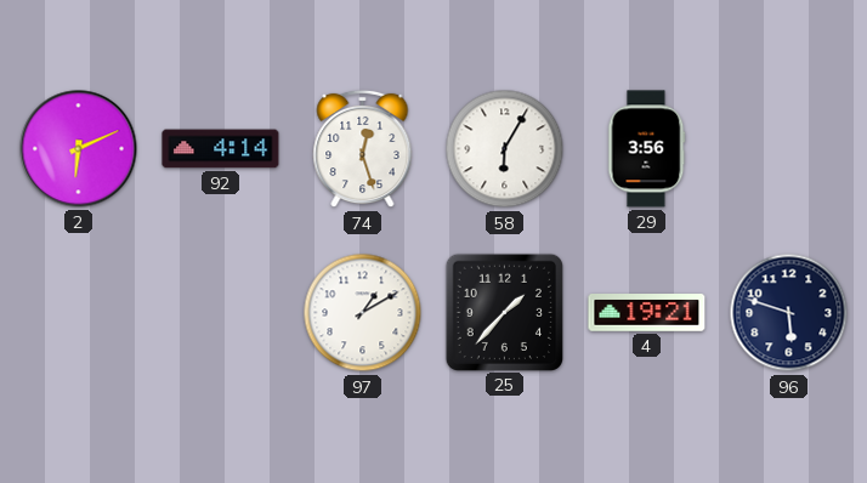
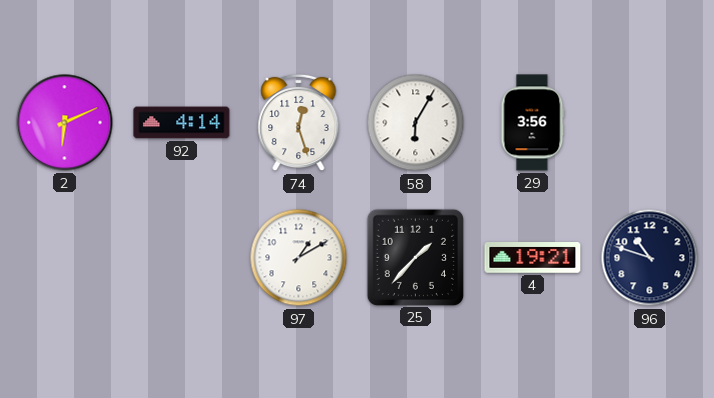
96: 5:48 -> 10:48 (650, 258)
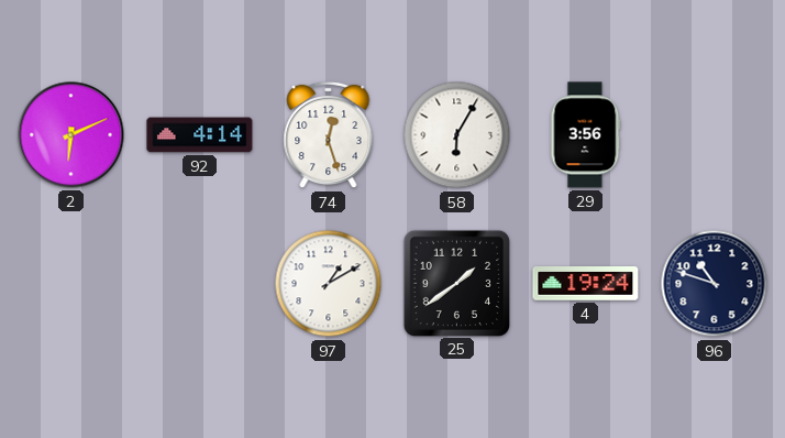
25: 1:37 -> 1:39 (456, 283)
4: 19:21 -> 19:24 (586, 284)
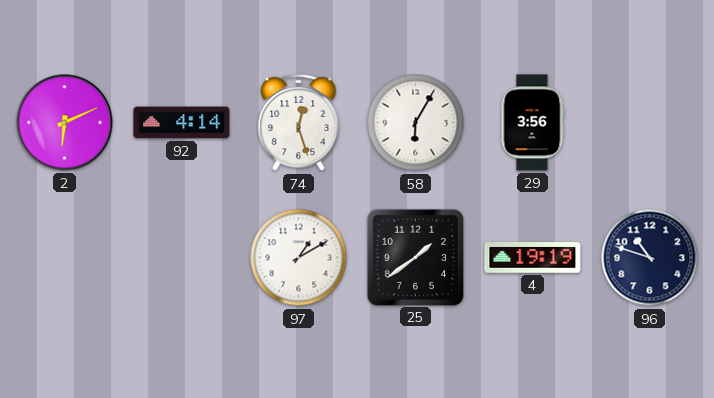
4: 19:24 -> 19:19 (533, 258)
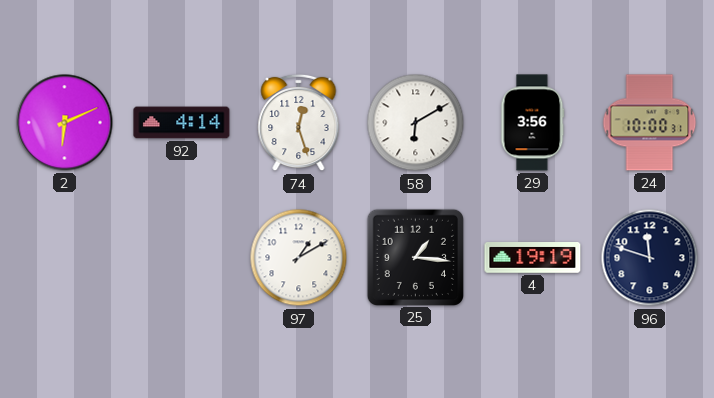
58: 6:05 -> 6:10 (416, 123)
24: none -> 10:00 (650, 123)
25: 1:39 -> 1:16 (415, 257)
96: 10:48 -> 11:48 (650, 258)
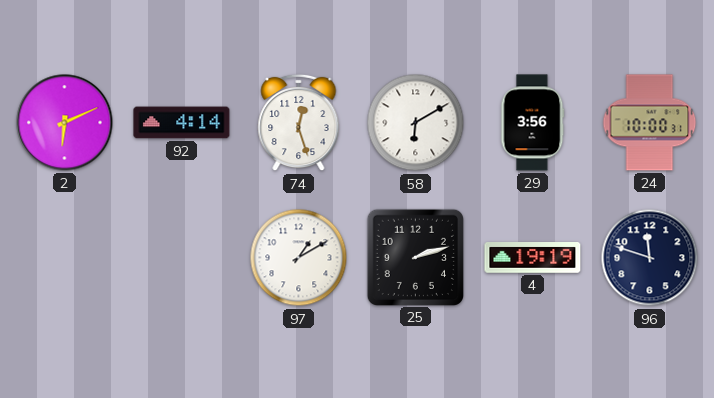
25: 1:16 -> 2:12 (415, 257)
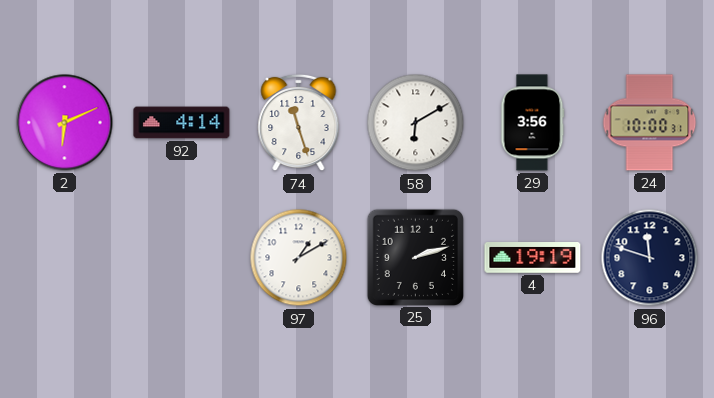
74: 12:27 -> 11:27 (299, 123)
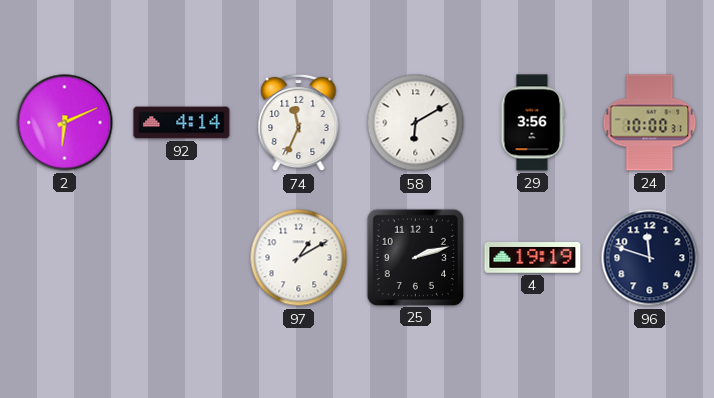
74: 11:27 -> 11:34 (299, 123)
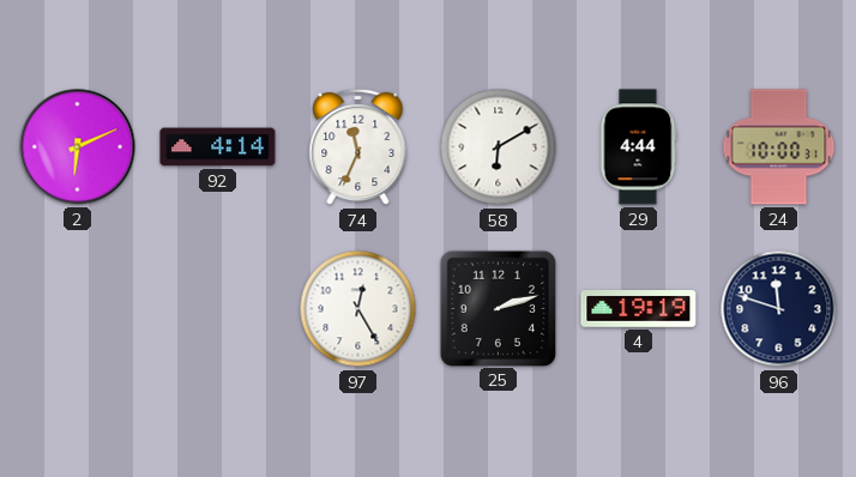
29: 3:56 -> 4:44 (638, 147)
97: 1:10 -> 12:25 (358, 309)
